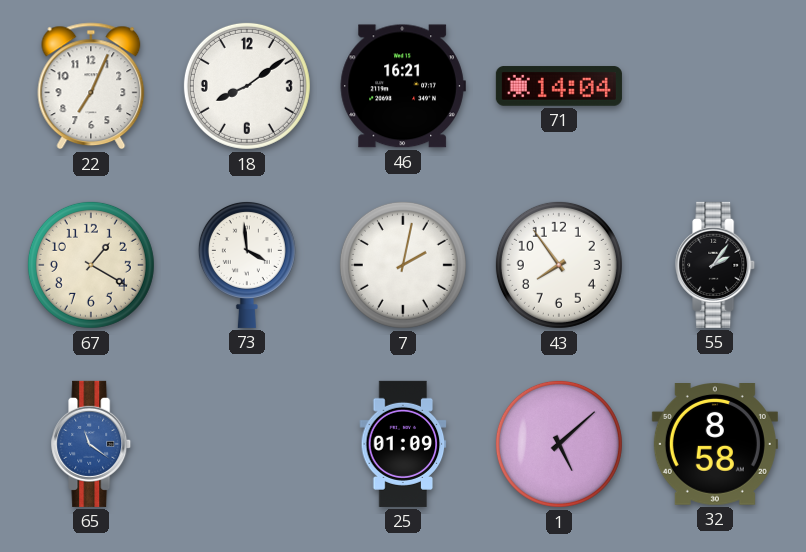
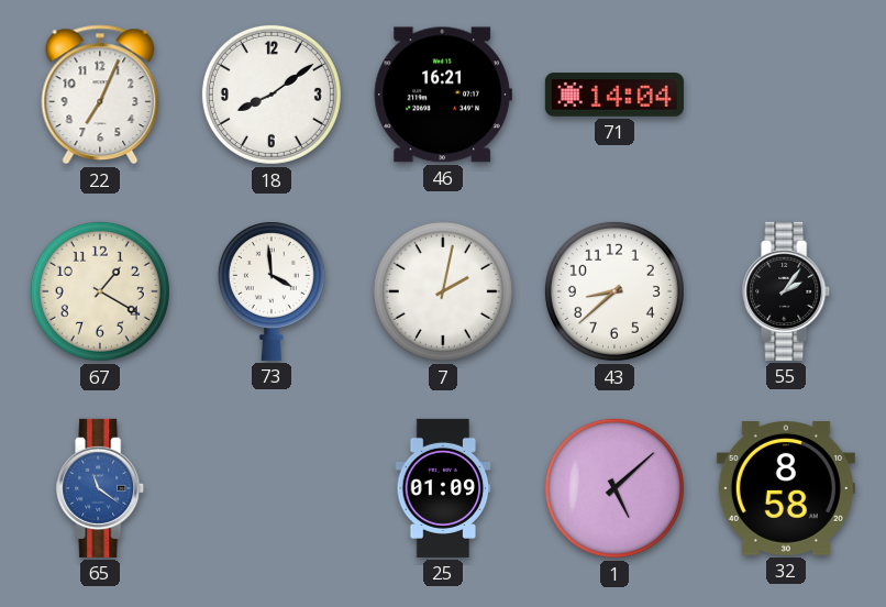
43: 7:54 -> 8:38 (614, 291)
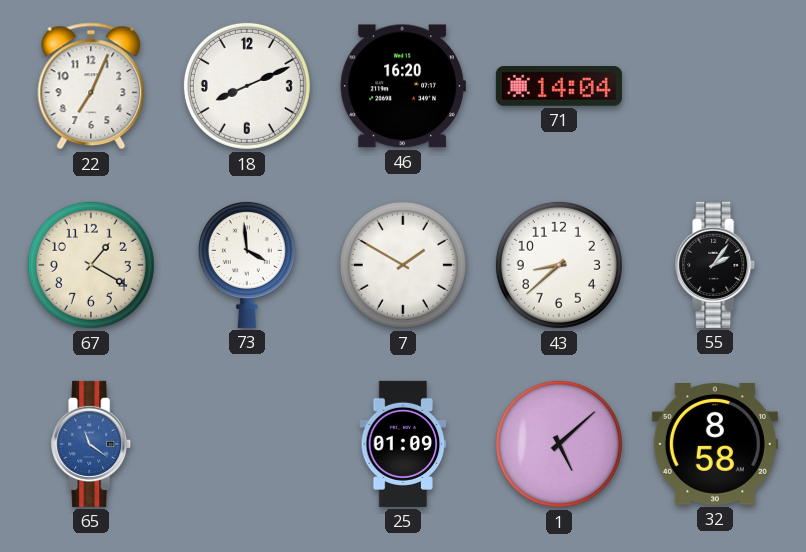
18: 8:09 -> 8:11 (247, 86)
46: 16:21 -> 16:20 (403, 86)
7: 2:02 -> 1:50 (403, 265)
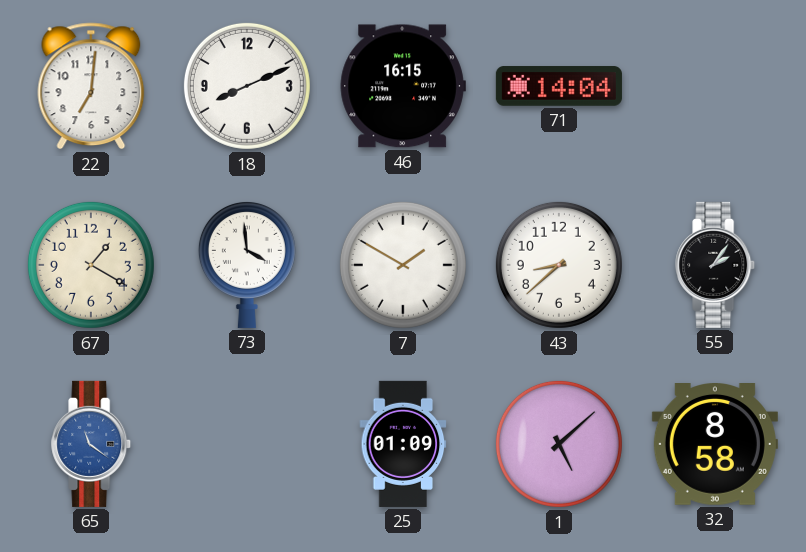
22: 7:04 -> 7:01 (91, 86)
46: 16:20 -> 16:15 (403, 86)
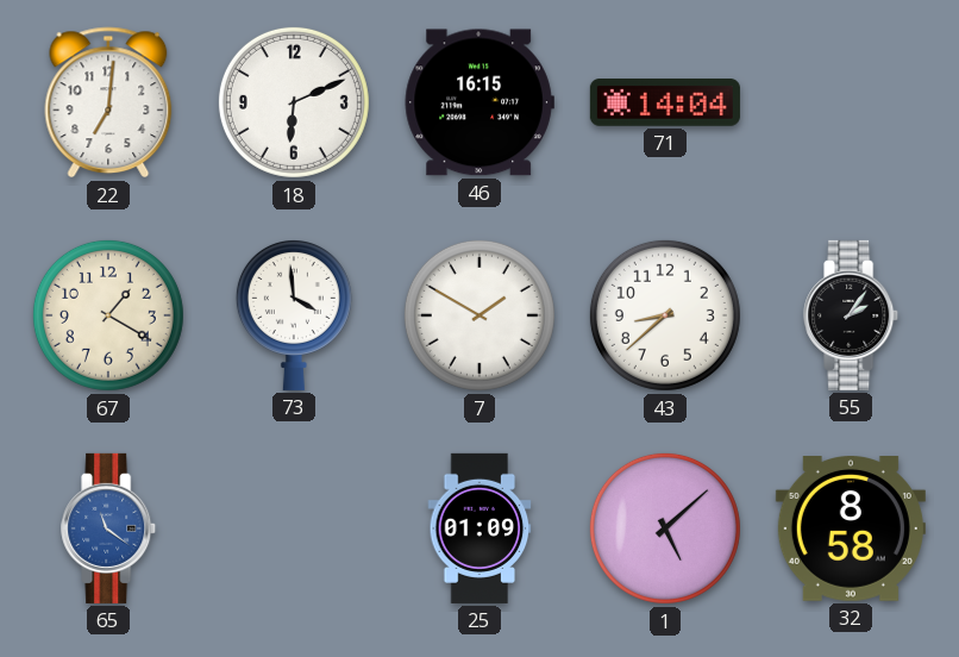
18: 8:11 -> 6:11 (294, 102)
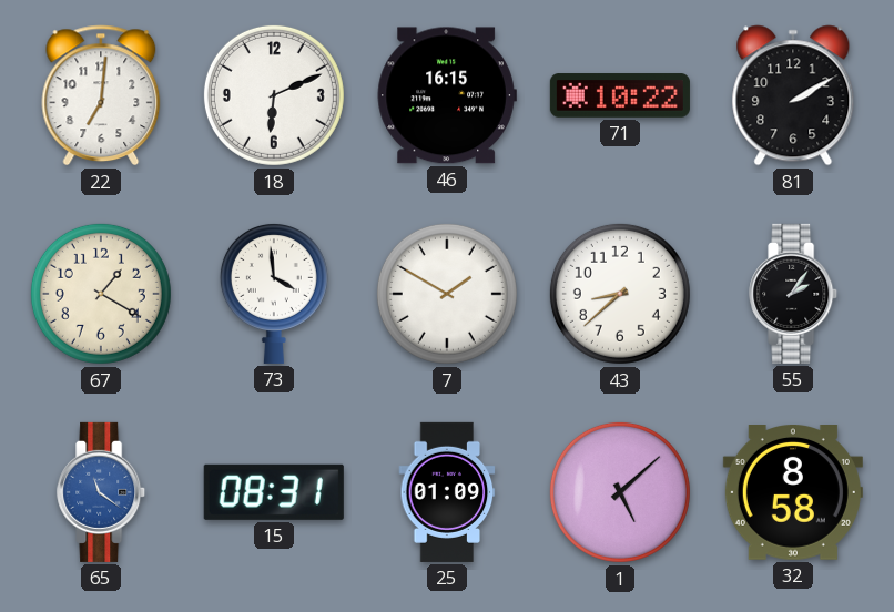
71: 14:04 -> 10:22 (620, 95)
81: none -> 2:10 (793, 95)
15: none -> 08:31 (274, 492)
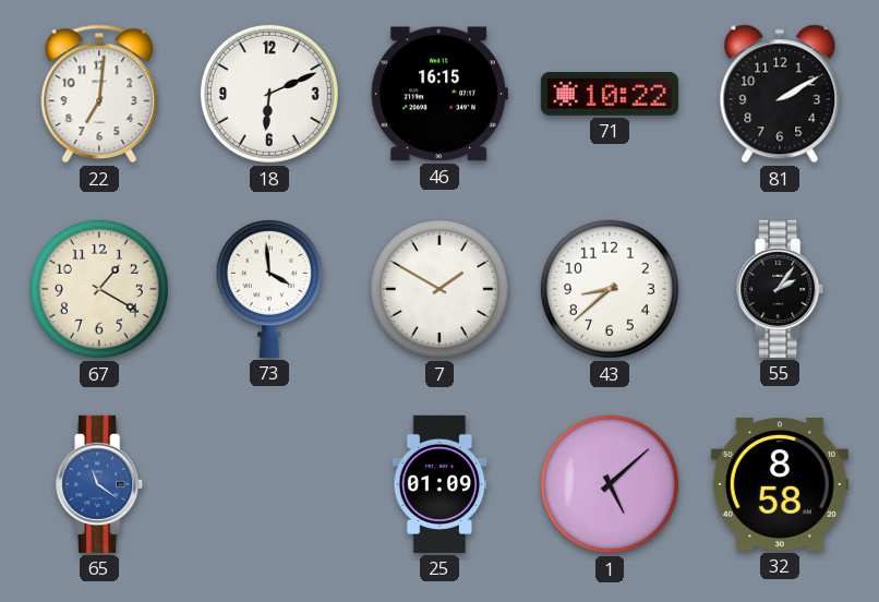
15: 08:31 -> none (274, 492)
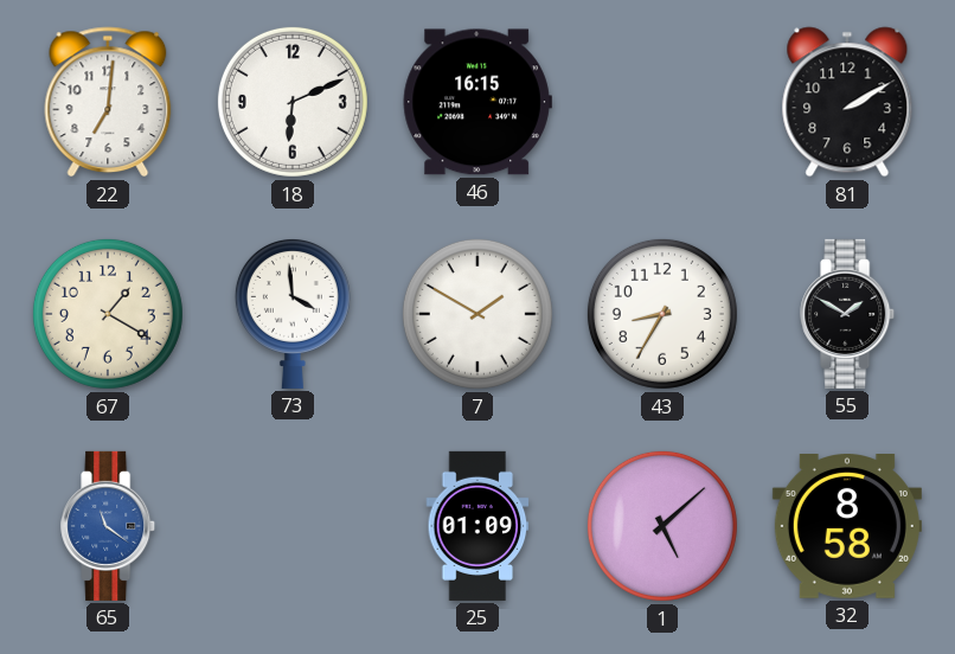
71: 10:22 -> none (610, 94)
43: 8:38 -> 8:35 (662, 314)
55: 2:06 -> 1:50 (848, 314)
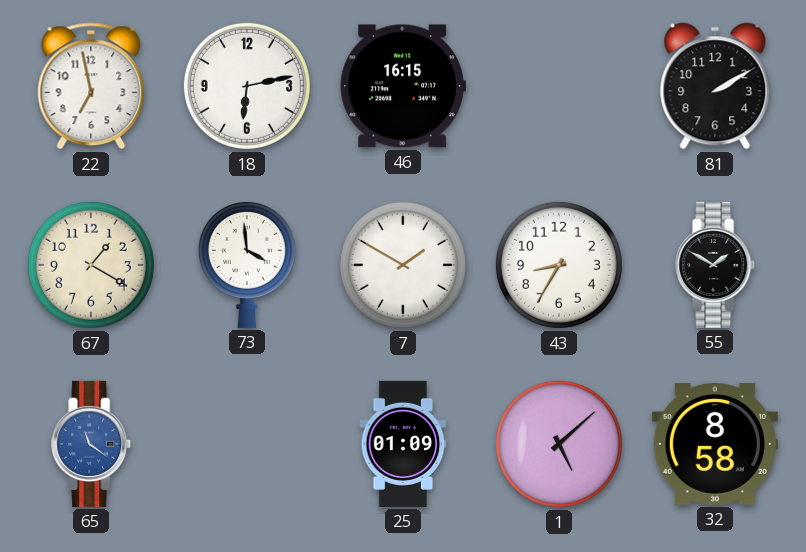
22: 7:01 -> 6:58 (91, 86)
18: 6:11 -> 6:13 (247, 86)
